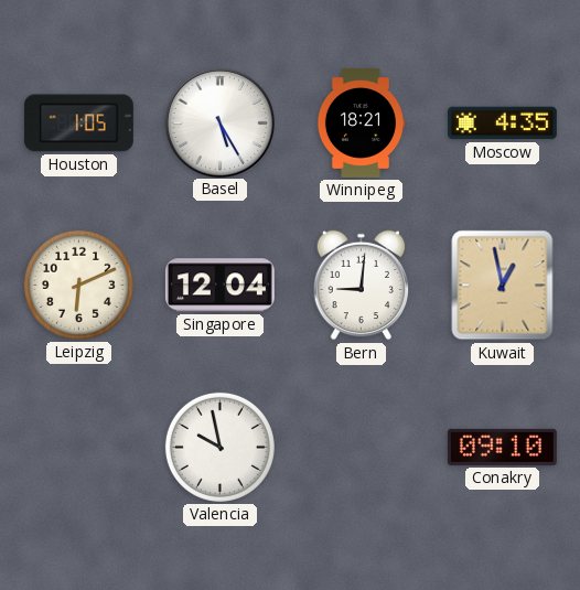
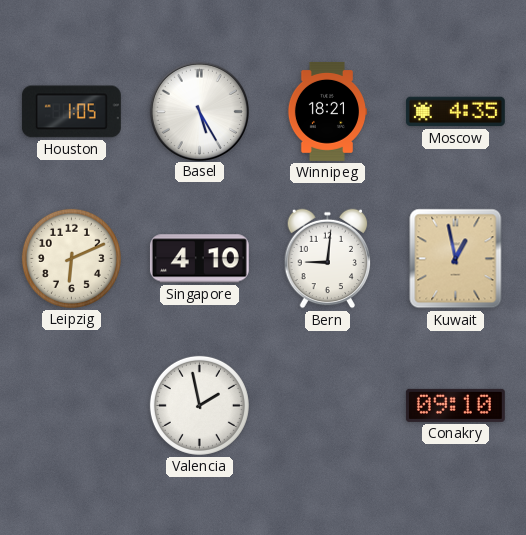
Singapore: 12:04 -> 4:10 (199, 259)
Valencia: 9:58 -> 1:58 (199, 405)
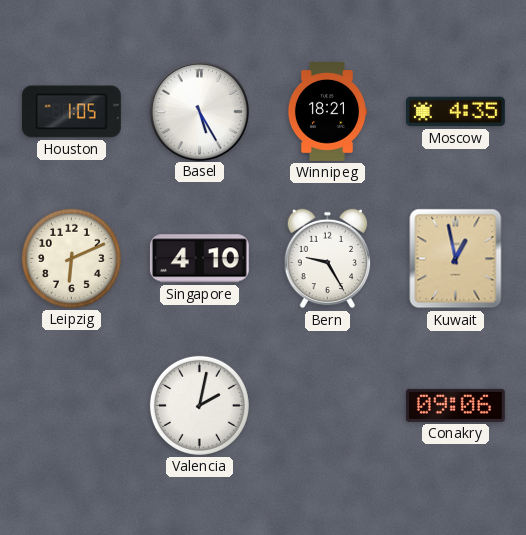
Bern: 9:01 -> 9:25 (328, 259)
Valencia: 1:58 -> 2:02 (199, 405)
Conakry: 09:10 -> 09:06 (455, 405)
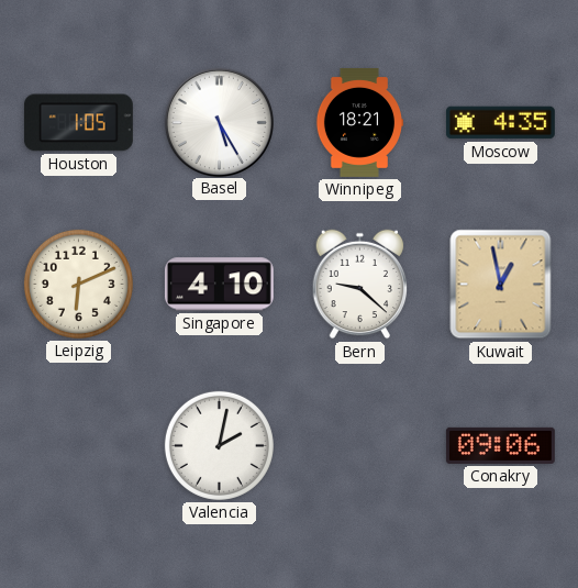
Bern: 9:25 -> 9:22 (360, 285)
